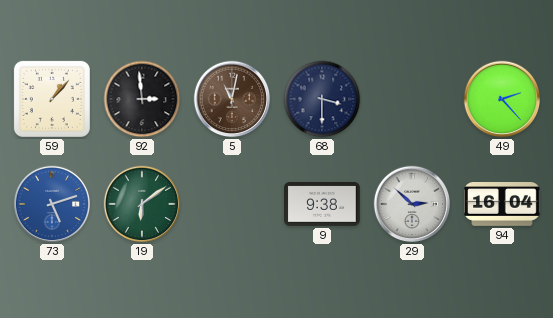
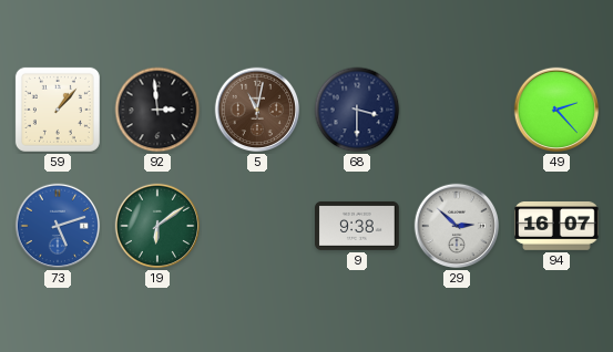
94: 16:04 -> 16:07 (556, 227)
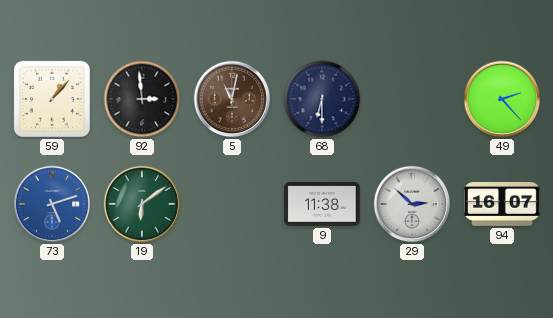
68: 3:30 -> 6:30 (322, 99)
9: 9:38 -> 11:38 (323, 204)
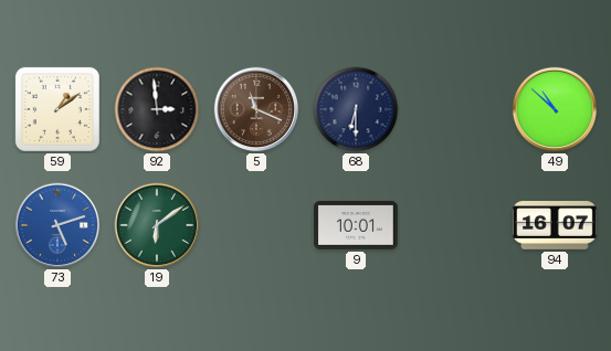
59: 1:07 -> 1:09 (57, 109)
5: 11:02 -> 11:19 (256, 109)
49: 2:23 -> 10:52 (555, 109)
9: 11:38 -> 10:01 (357, 225)
29: 2:52 -> none (412, 204)
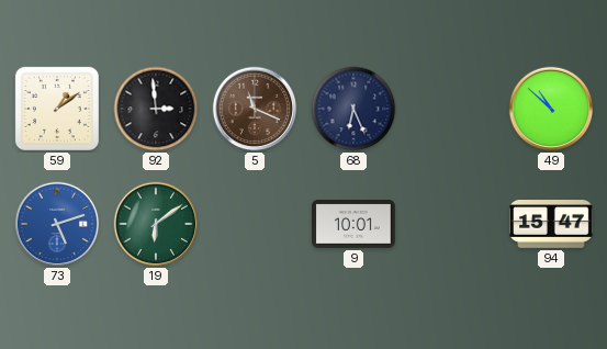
68: 6:30 -> 6:26 (353, 109)
94: 16:07 -> 15:47 (551, 225)
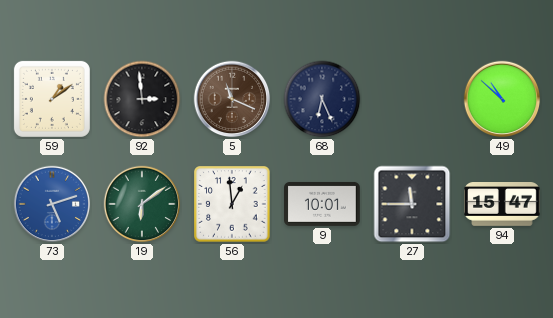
56: none -> 12:59 (232, 204)
27: none -> 11:45 (412, 204)
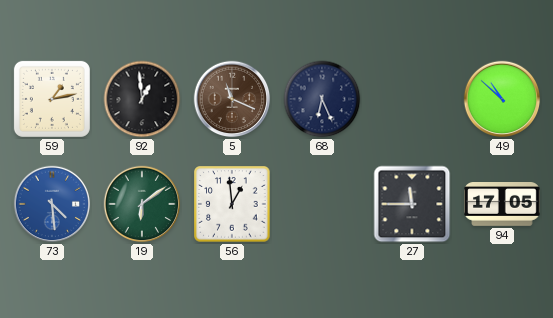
59: 1:09 -> 1:13 (52, 99)
92: 2:59 -> 12:59 (142, 99)
73: 5:12 -> 4:29 (52, 204)
9: 10:01 -> none (323, 204)
94: 15:47 -> 17:05 (502, 205)
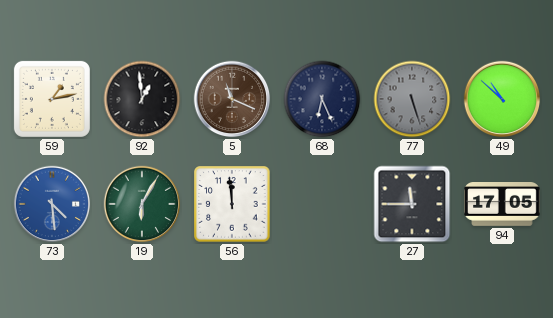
77: none -> 5:27 (412, 99)
19: 6:09 -> 6:05 (142, 204)
56: 12:59 -> 11:59 (232, 204)
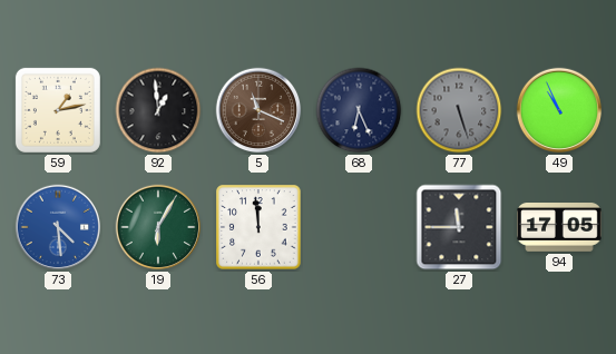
49: 10:52 -> 10:56 (559, 110)
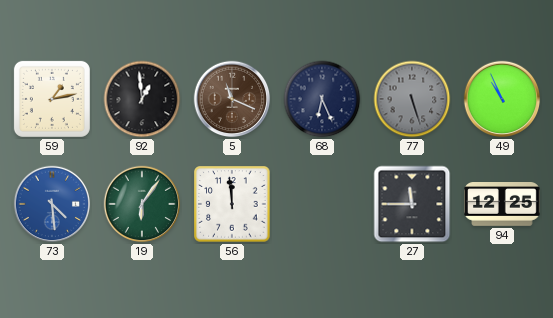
19: 6:05 -> 6:06 (142, 204)
94: 17:05 -> 12:25 (502, 205)
